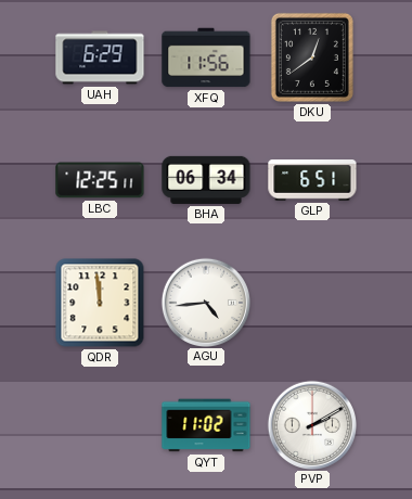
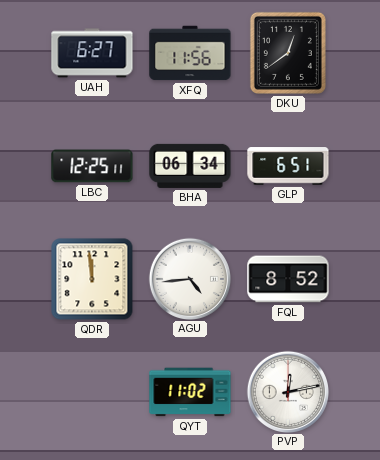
UAH: 6:29 -> 6:27 (92, 53)
FQL: none -> 8:52 (288, 279)
PVP: 2:10 -> 12:13 (287, 391)
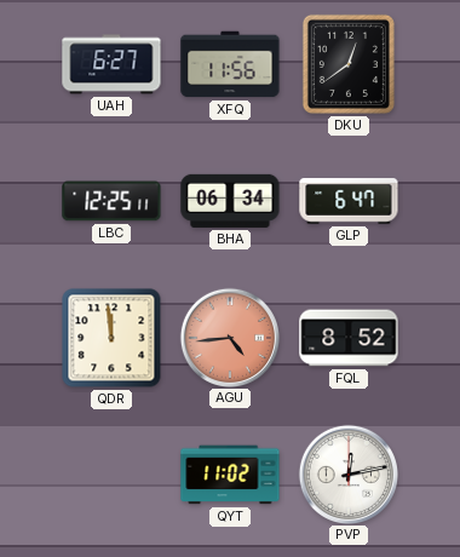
GLP: 6:51 -> 6:47 (349, 201)
AGU dial: white -> salmon (229, 337)
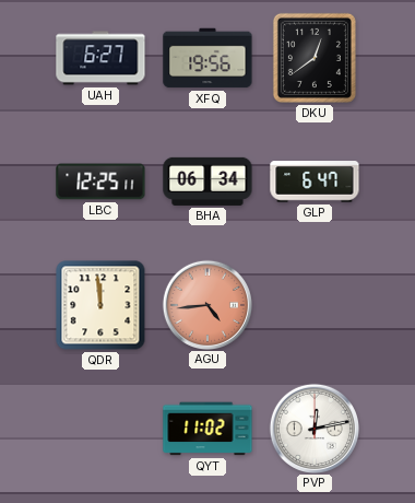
XFQ: 11:56 -> 19:56 (207, 58)
FQL: 8:52 -> none (349, 338)
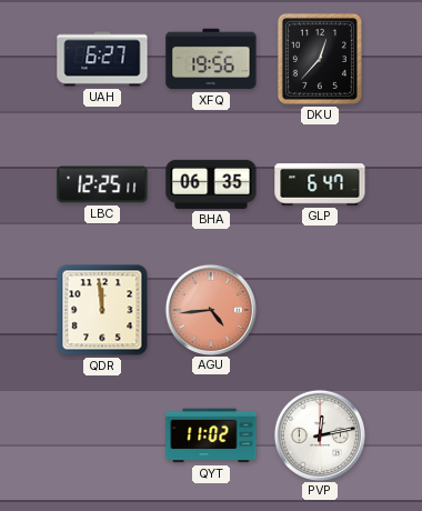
DKU: 12:39 -> 12:37 (320, 59)
BHA: 06:34 -> 06:35 (211, 184)
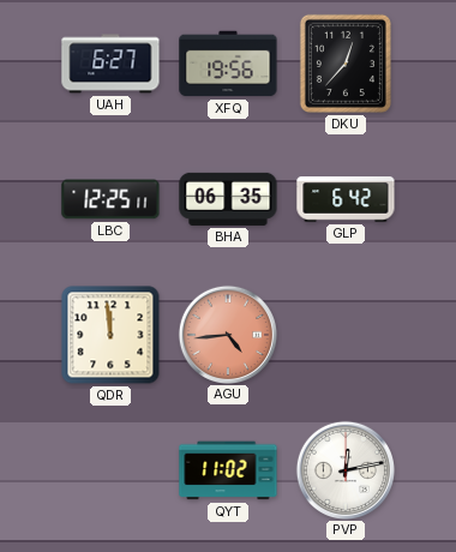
GLP: 6:47 -> 6:42 (346, 199)
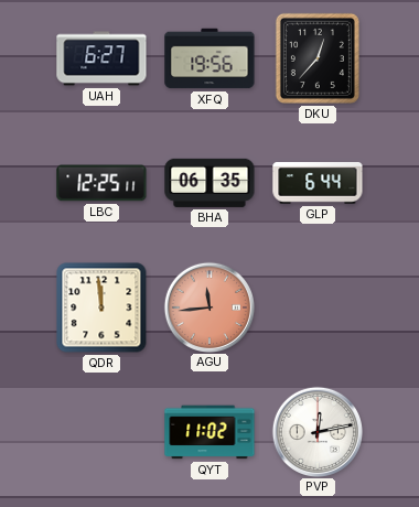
GLP: 6:42 -> 6:44 (318, 183)
AGU: 4:44 -> 11:44 (208, 306)
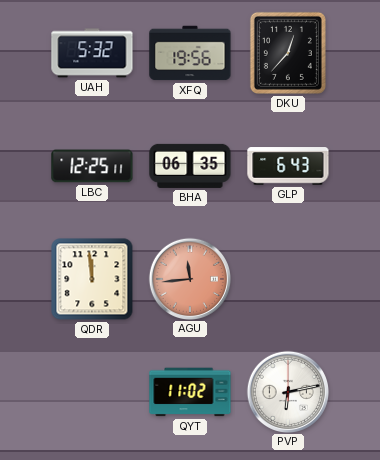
UAH: 6:27 -> 5:32 (92, 53)
GLP: 6:44 -> 6:43 (288, 166)
PVP: 12:13 -> 6:13 (287, 391)
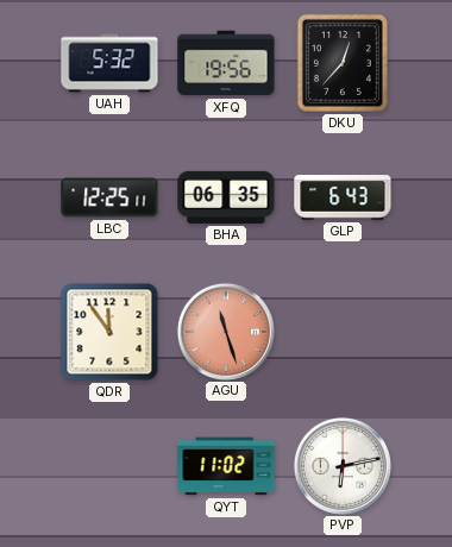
QDR: 11:59 -> 11:54 (109, 332)
AGU: 11:44 -> 11:27 (225, 331)
